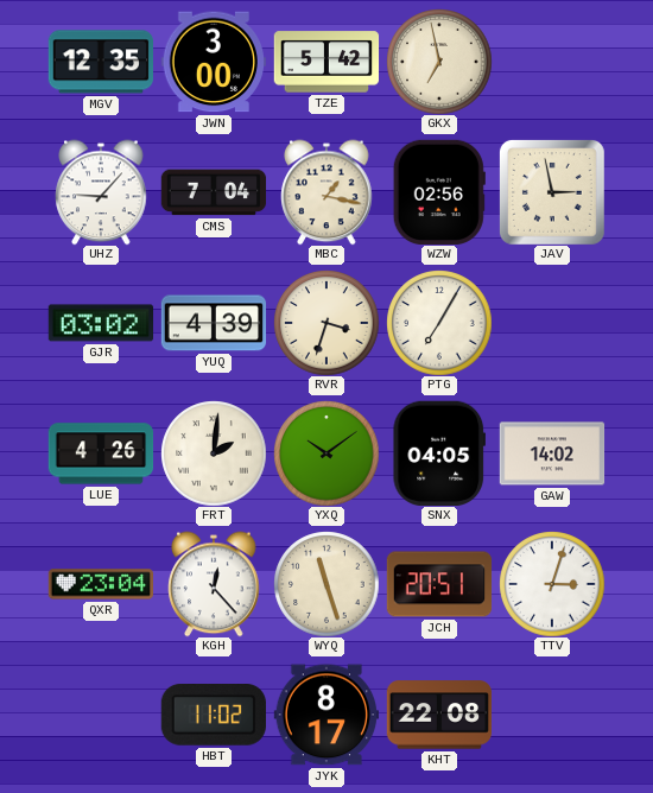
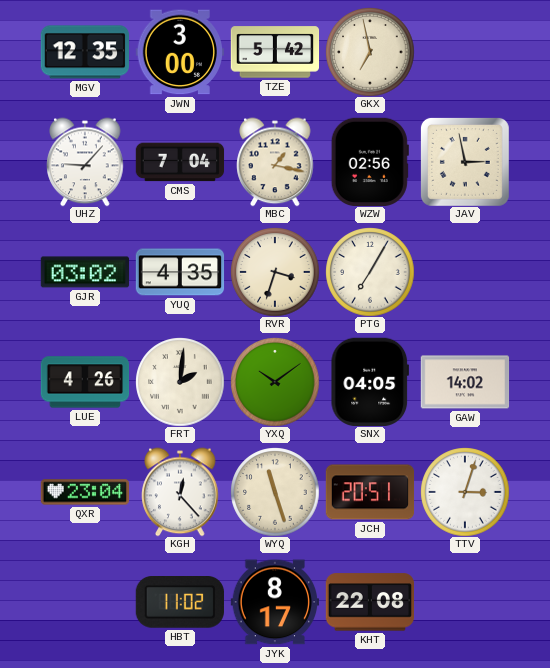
YUQ: 4:39 -> 4:35 (180, 272)
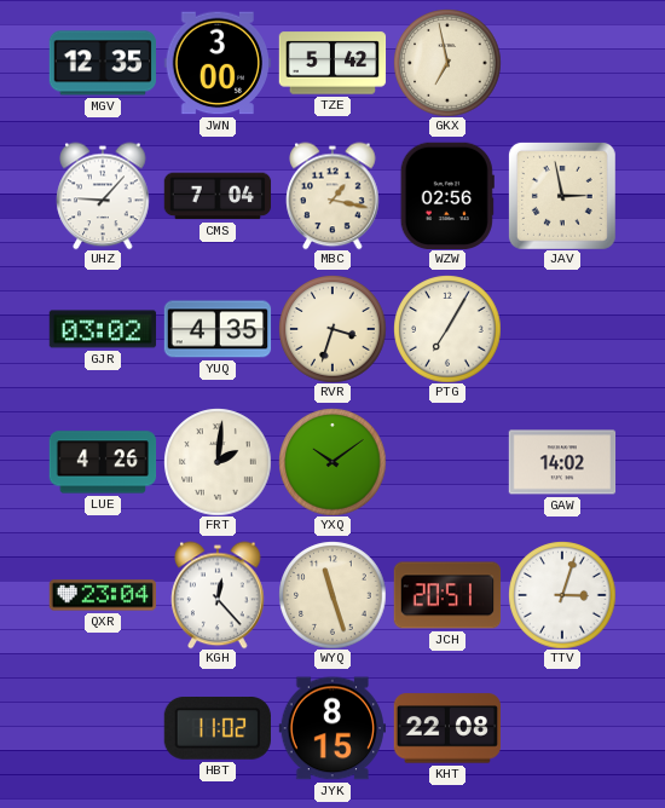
SNX: 04:05 -> none (369, 381)
JYK: 8:17 -> 8:15 (331, 728)
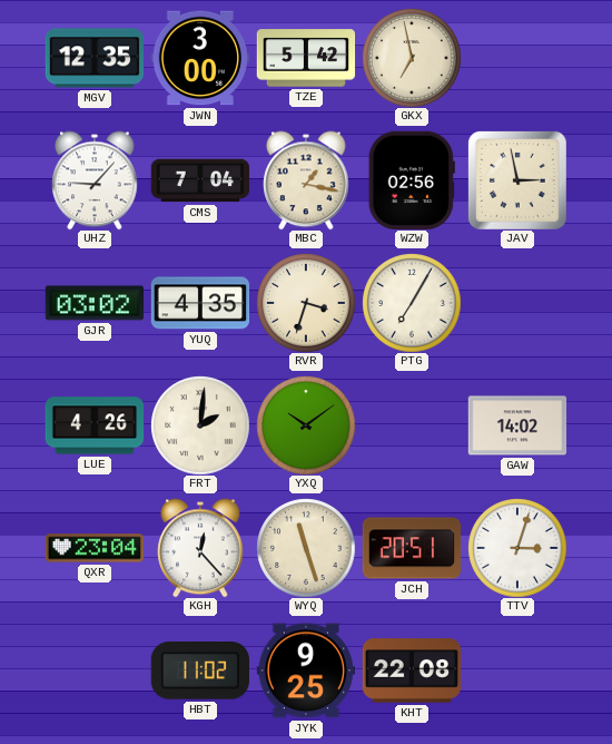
JYK: 8:15 -> 9:25 (305, 670)
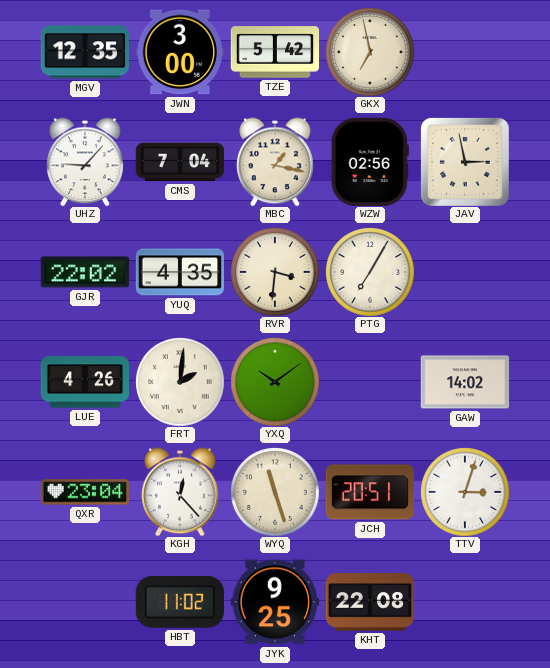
GJR: 03:02 -> 22:02 (85, 272)
RVR: 3:33 -> 3:31 (275, 272)
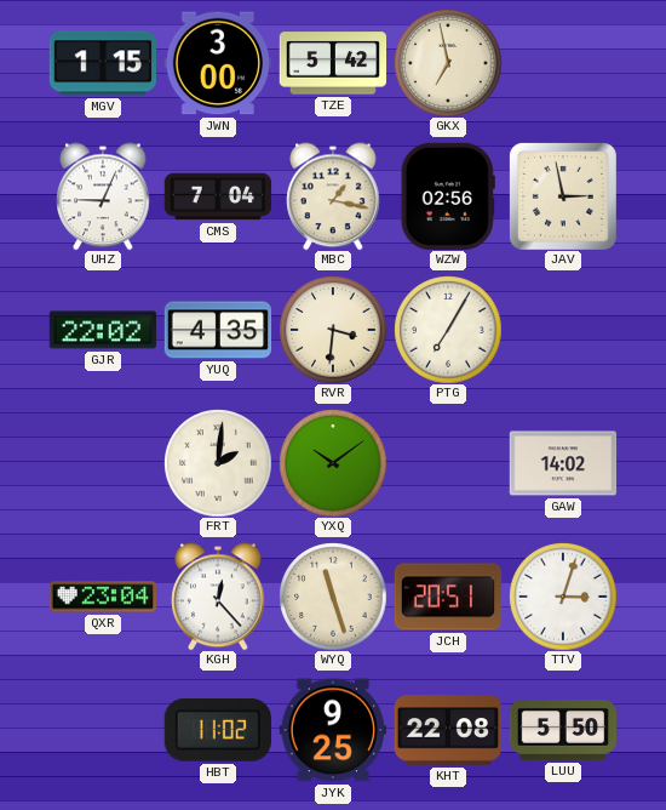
MGV: 12:35 -> 1:15 (102, 63)
UHZ: 9:07 -> 9:04 (103, 196)
LUE: 4:26 -> none (85, 382)
LUU: none -> 5:50 (563, 731)
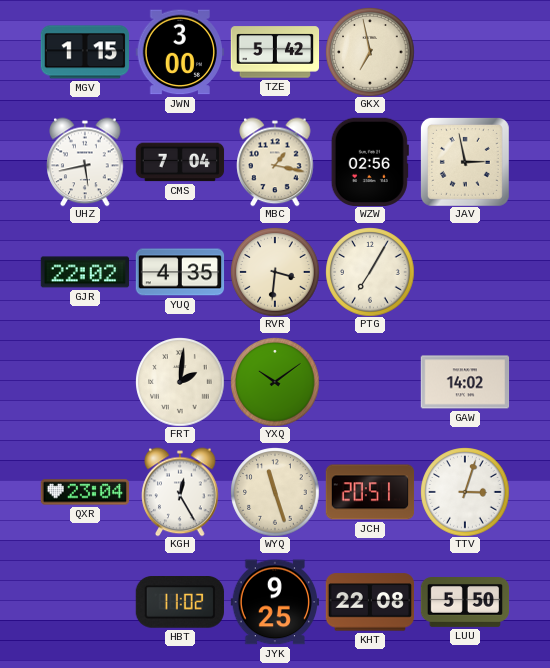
UHZ: 9:04 -> 5:43 (85, 162)
KGH: 12:23 -> 12:25 (180, 492)
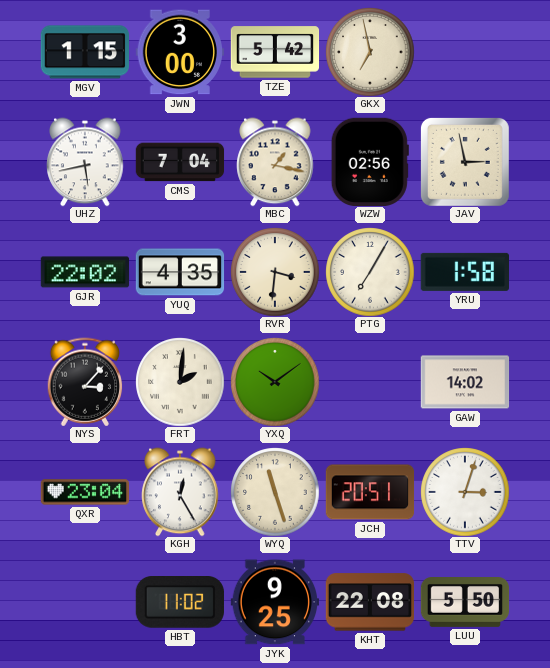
YRU: none -> 1:58 (464, 272)
NYS: none -> 3:07 (85, 382)
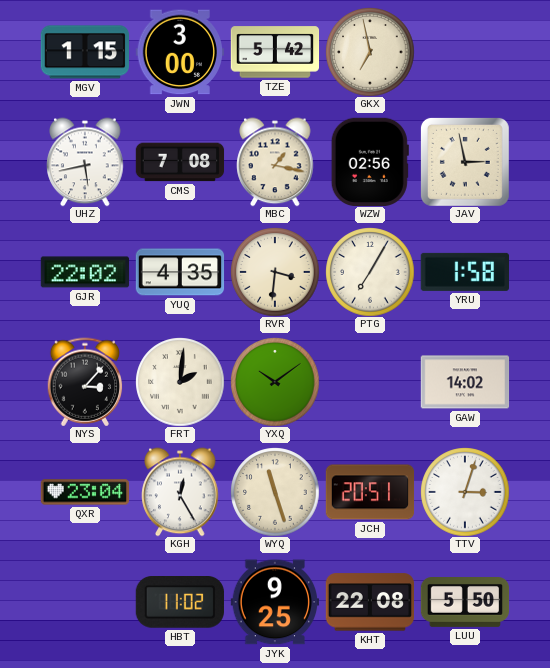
CMS: 7:04 -> 7:08 (180, 162)
